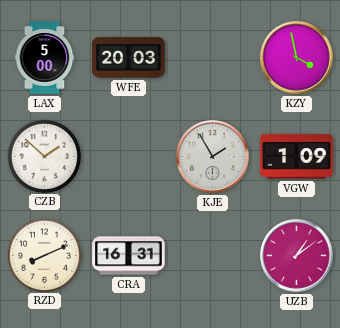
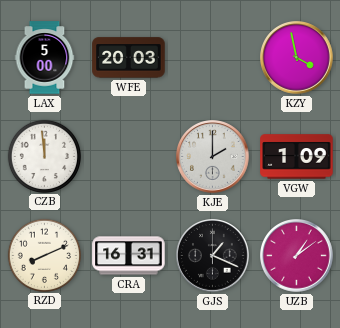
CZB: 1:52 -> 11:59 (44, 156)
KJE: 1:55 -> 2:00 (213, 157)
GJS: none -> 1:19 (213, 256)
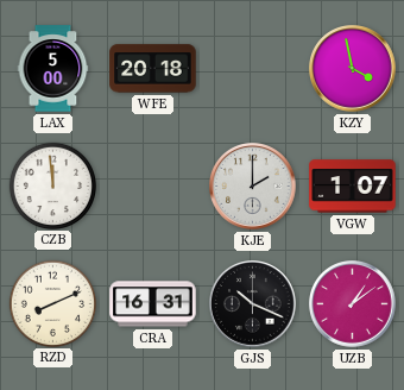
WFE: 20:03 -> 20:18 (153, 69)
VGW: 1:09 -> 1:07 (353, 187)
GJS: 1:19 -> 10:19 (253, 304)
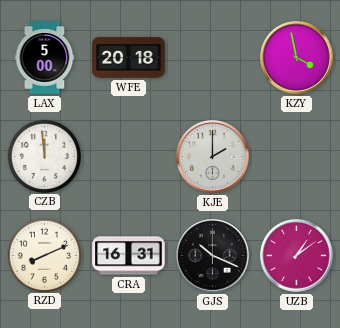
VGW: 1:07 -> none (353, 187)
